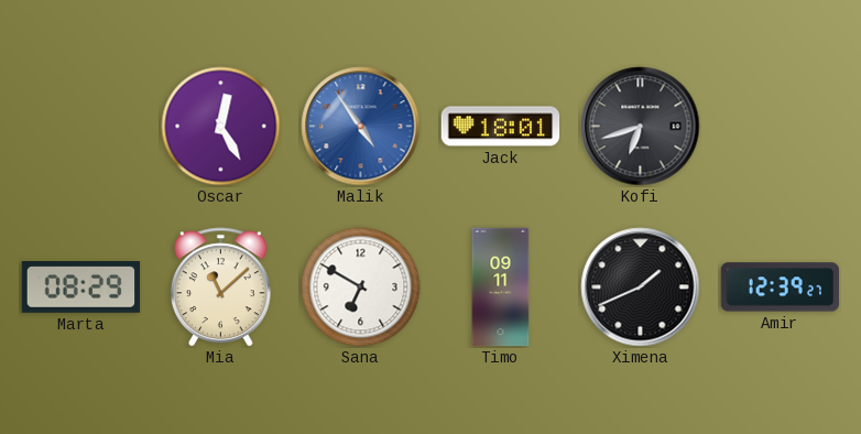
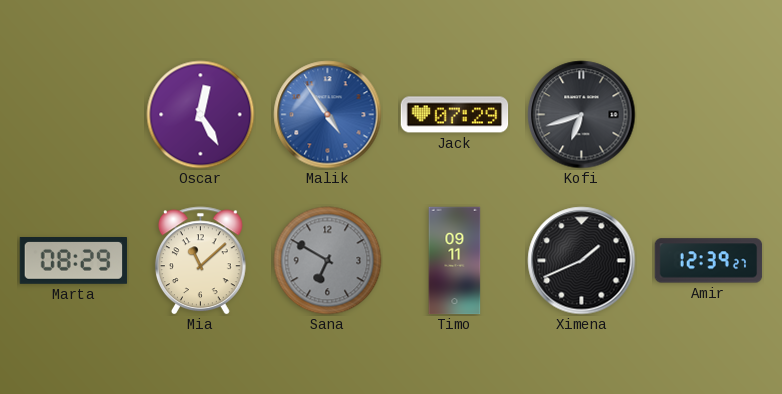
Jack: 18:01 -> 07:29 (455, 115)
Sana dial: white -> grey (328, 261)
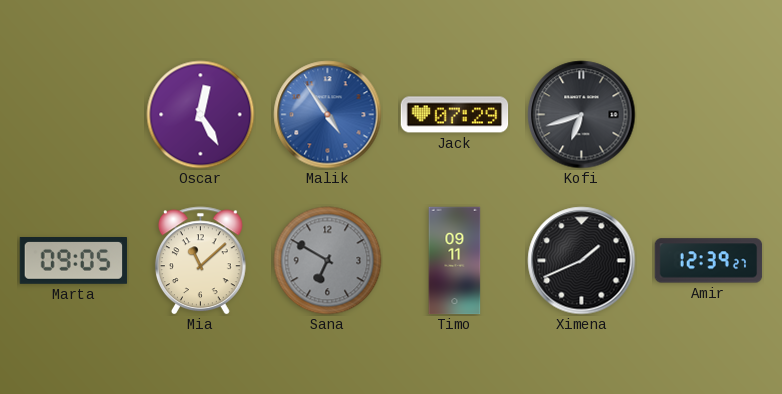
Marta: 08:29 -> 09:05 (74, 261)
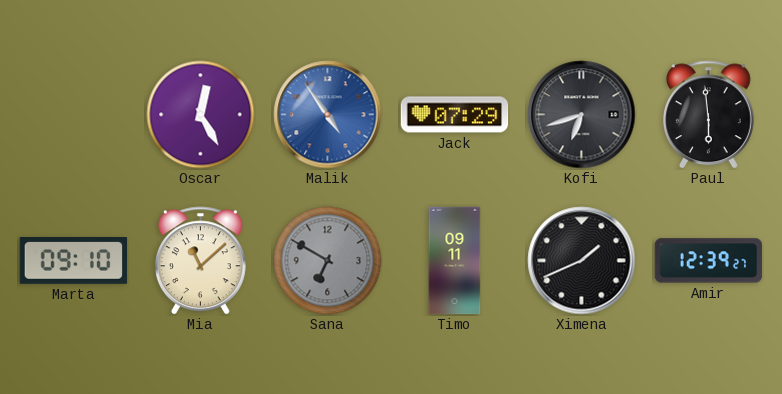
Paul: none -> 5:59 (708, 115)
Marta: 09:05 -> 09:10 (74, 261)
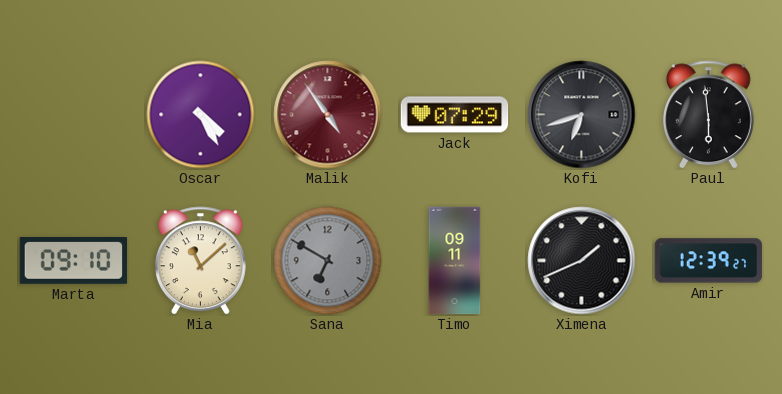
Oscar: 12:25 -> 4:25 (201, 115)
Malik dial: blue -> burgundy (328, 115)
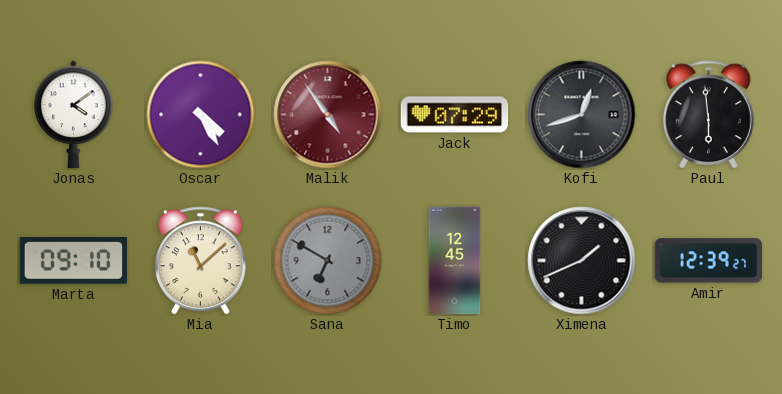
Jonas: none -> 4:09 (74, 115)
Kofi: 6:42 -> 12:42 (582, 115)
Timo: 09:11 -> 12:45 (455, 261)
